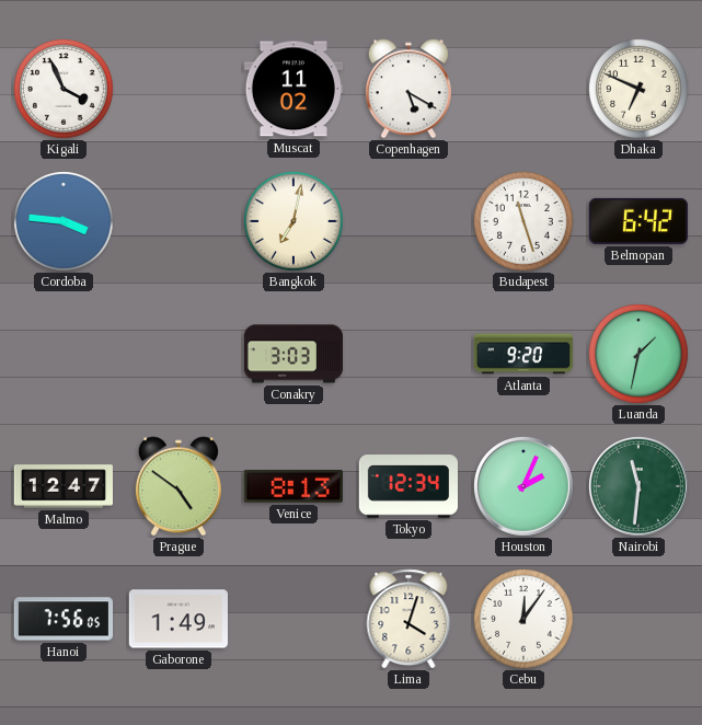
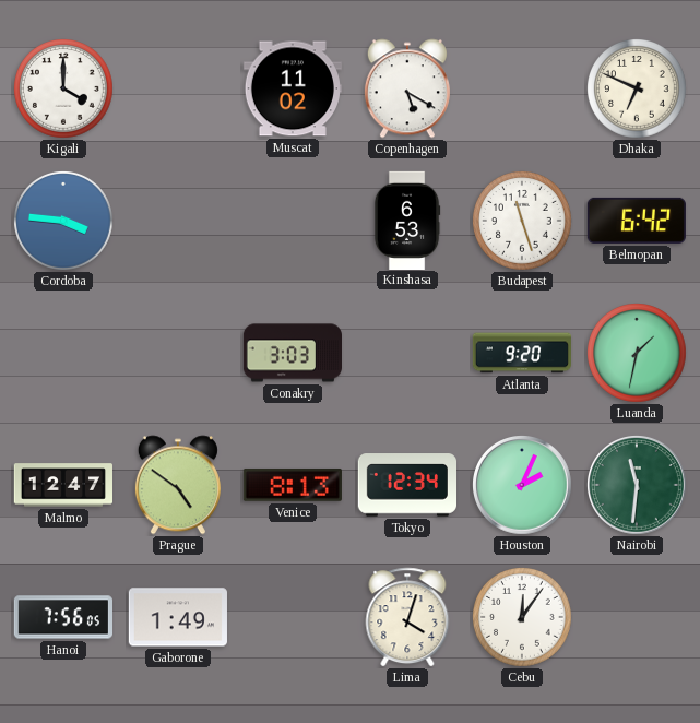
Kigali: 3:56 -> 4:00 (64, 90)
Bangkok: 7:02 -> none (295, 222)
Kinshasa: none -> 6:53 (407, 220)
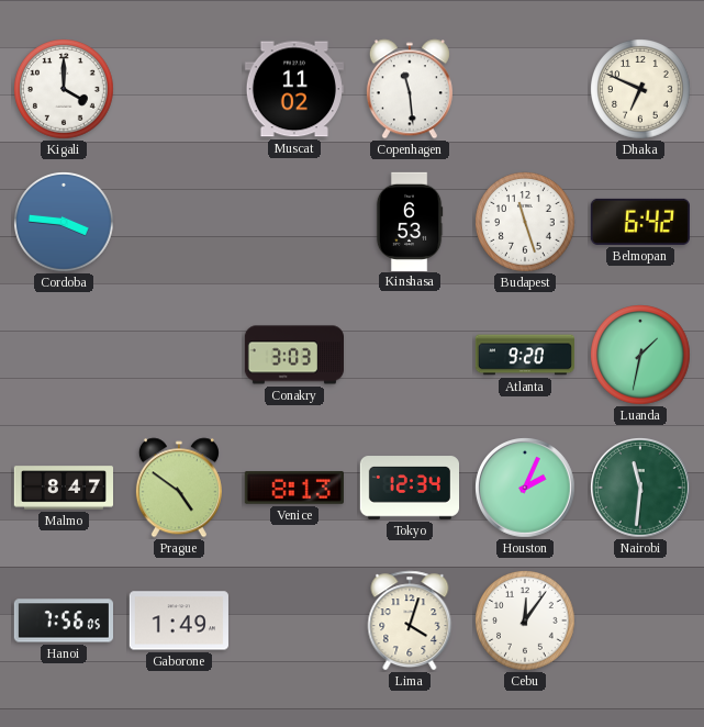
Copenhagen: 5:20 -> 11:29 (410, 89)
Malmo: 12:47 -> 8:47 (63, 488)
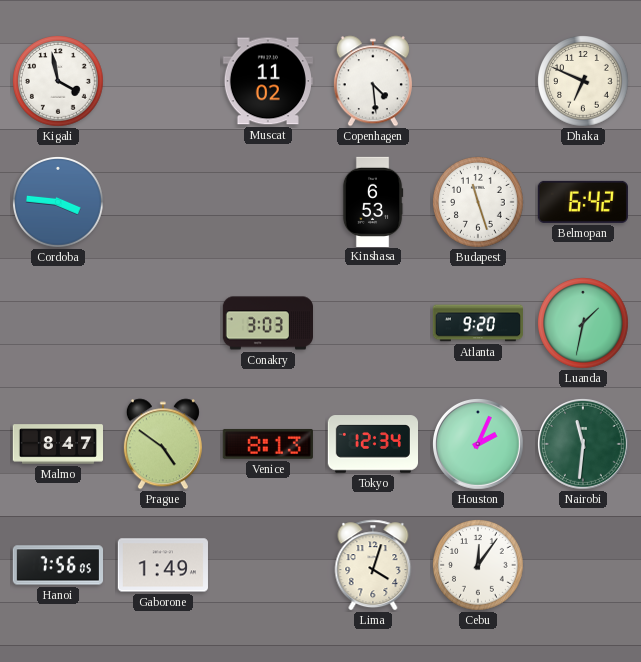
Kigali: 4:00 -> 3:58 (59, 82)
Copenhagen: 11:29 -> 4:29 (373, 81)
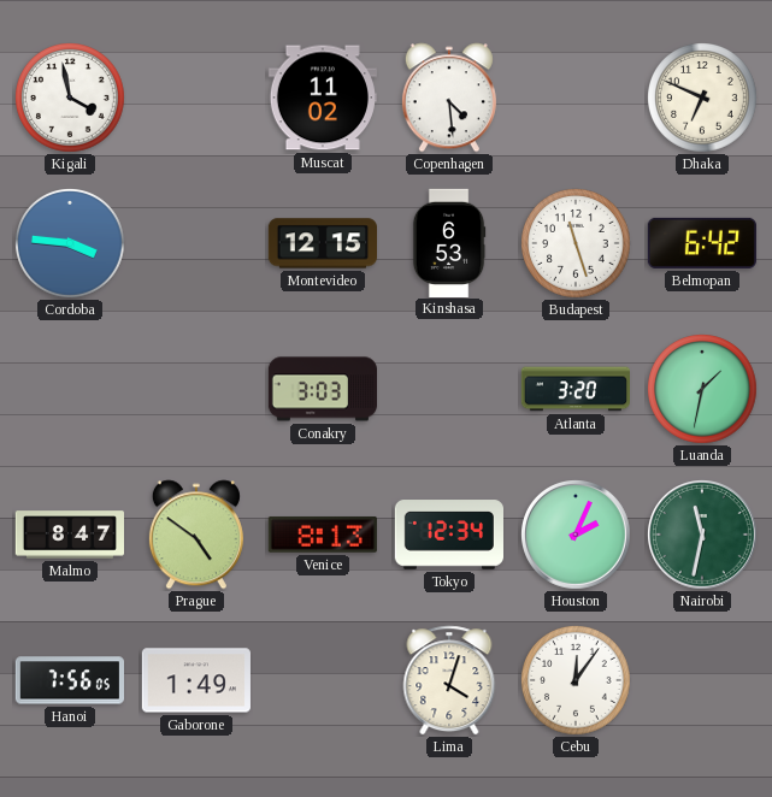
Montevideo: none -> 12:15 (322, 243)
Atlanta: 9:20 -> 3:20 (574, 389)
Nairobi: 11:31 -> 11:32 (703, 536)
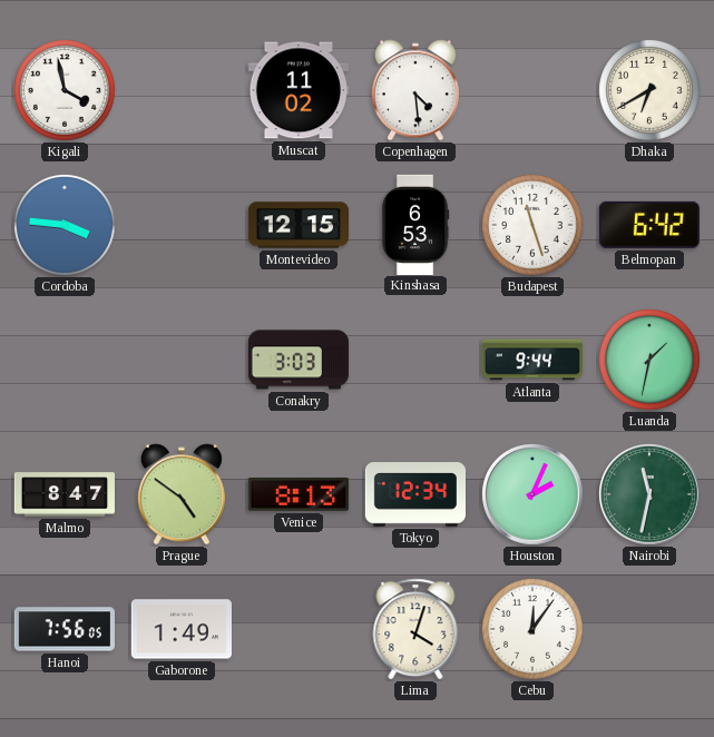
Dhaka: 6:49 -> 6:40 (651, 91)
Atlanta: 3:20 -> 9:44 (531, 360)
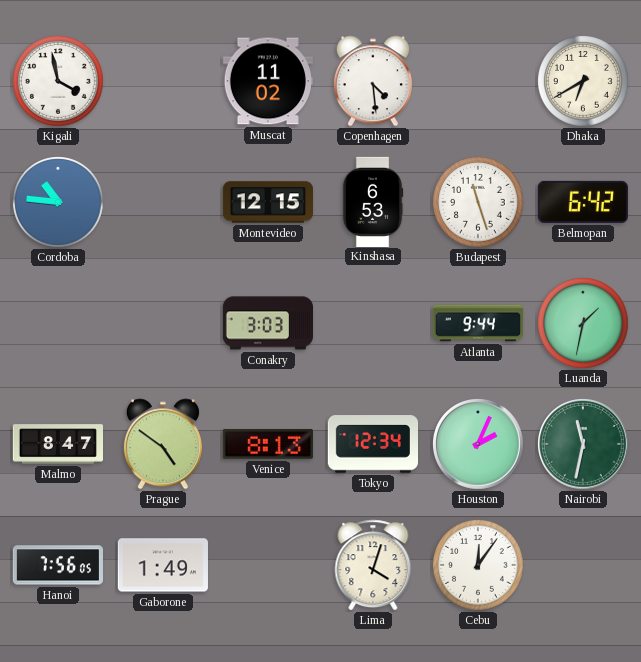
Cordoba: 3:46 -> 10:46 (59, 203)
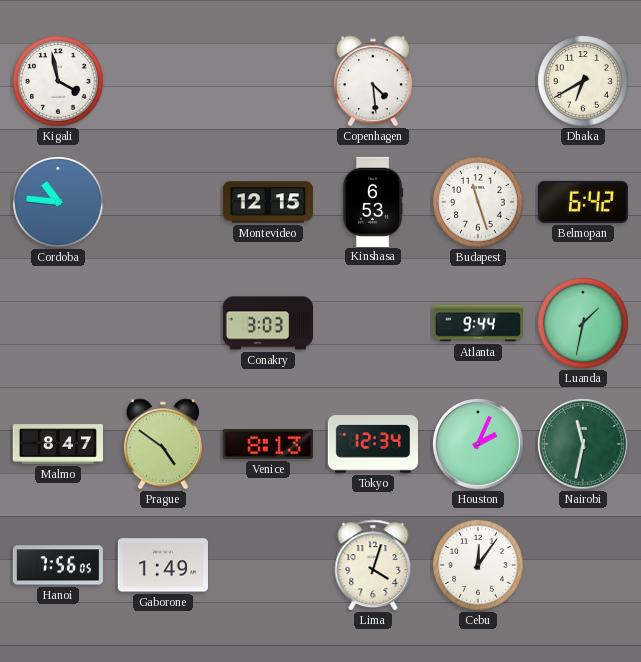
Muscat: 11:02 -> none (268, 81)
